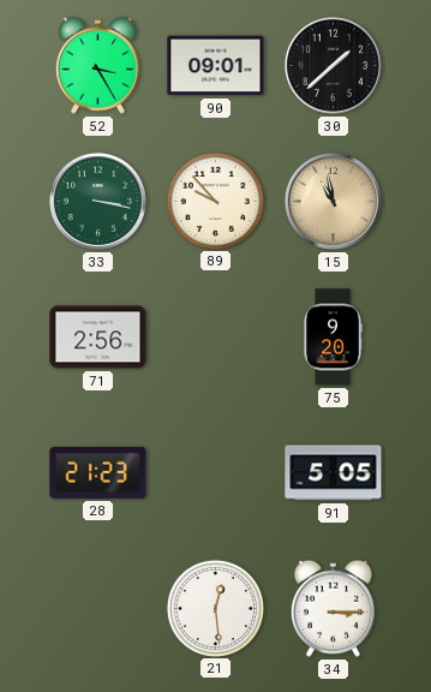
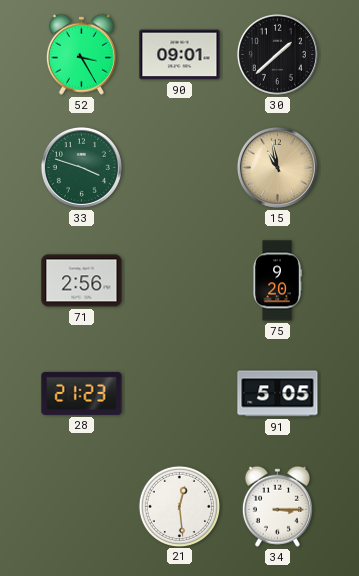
33: 3:17 -> 3:48 (81, 167)
89: 9:53 -> none (215, 201)
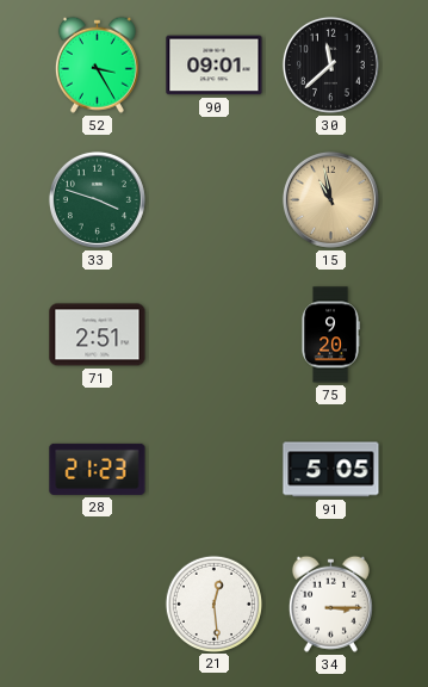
30: 1:38 -> 11:38 (330, 64)
71: 2:56 -> 2:51 (98, 335)
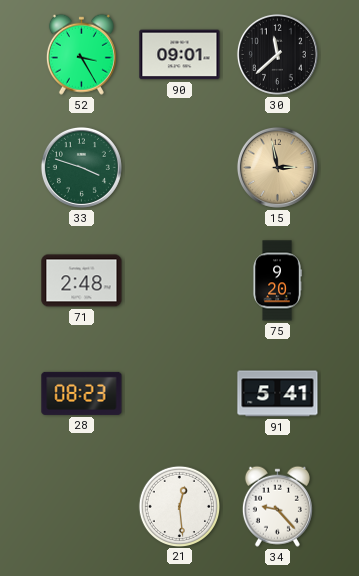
15: 10:58 -> 2:58 (277, 167)
71: 2:51 -> 2:48 (82, 281)
28: 21:23 -> 08:23 (82, 393)
91: 5:05 -> 5:41 (278, 394)
34: 3:15 -> 9:23 (277, 506)
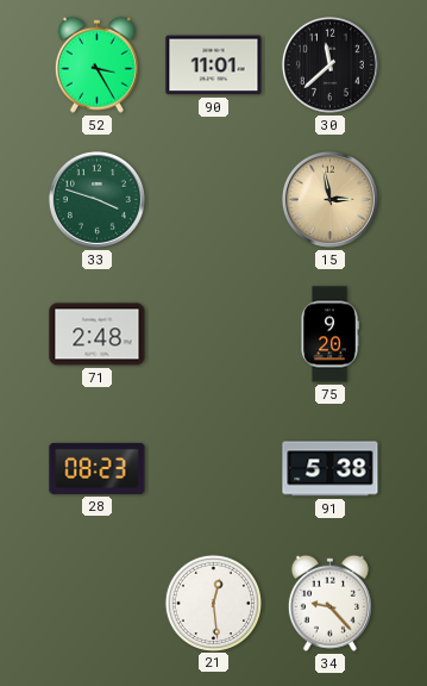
90: 09:01 -> 11:01 (214, 66)
91: 5:41 -> 5:38 (331, 469)
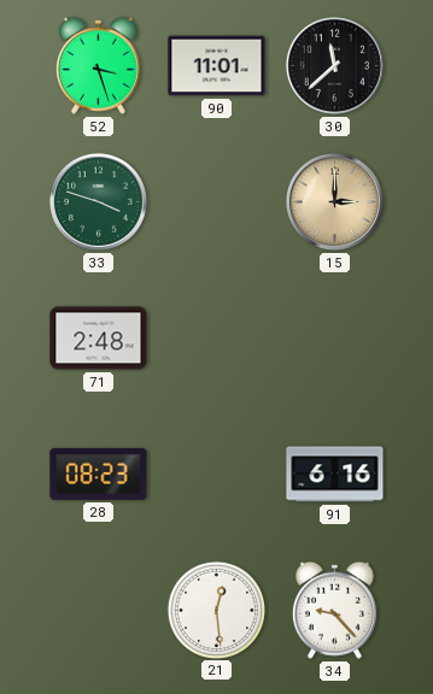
52: 3:25 -> 3:27 (98, 65)
15: 2:58 -> 3:00 (334, 201)
75: 9:20 -> none (329, 335)
91: 5:38 -> 6:16 (335, 475)
